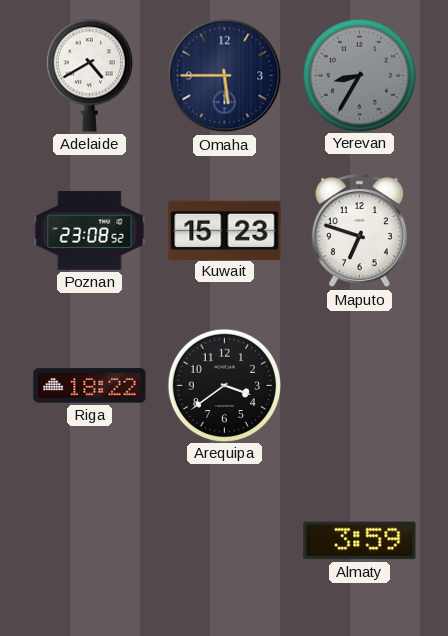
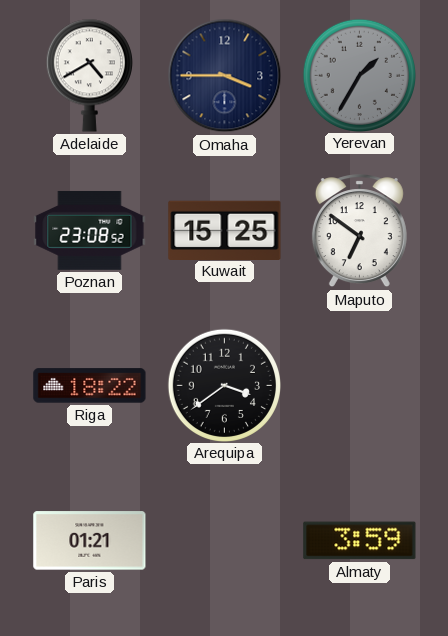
Omaha: 5:45 -> 3:45 (225, 76)
Yerevan: 8:35 -> 1:35 (359, 75)
Kuwait: 15:23 -> 15:25 (225, 230)
Maputo: 6:48 -> 6:51 (359, 231)
Paris: none -> 01:21 (90, 541)
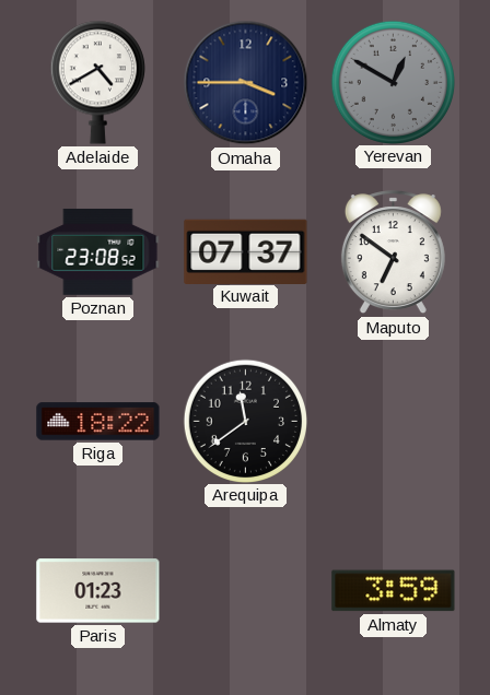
Yerevan: 1:35 -> 12:50 (393, 82)
Kuwait: 15:25 -> 07:37 (246, 251)
Arequipa: 3:39 -> 11:39 (245, 421)
Paris: 01:21 -> 01:23 (98, 591)
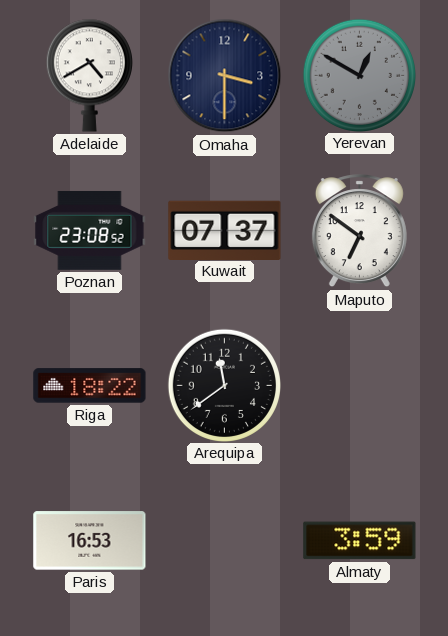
Omaha: 3:45 -> 3:30 (225, 76)
Paris: 01:23 -> 16:53 (90, 541)
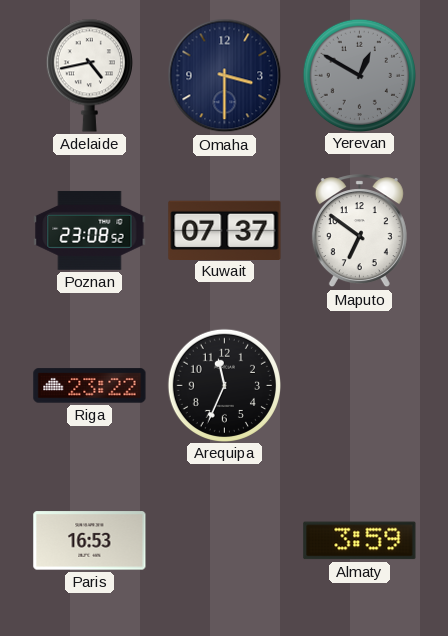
Adelaide: 4:40 -> 4:43 (89, 75)
Riga: 18:22 -> 23:22 (90, 386)
Arequipa: 11:39 -> 11:34 (224, 385)
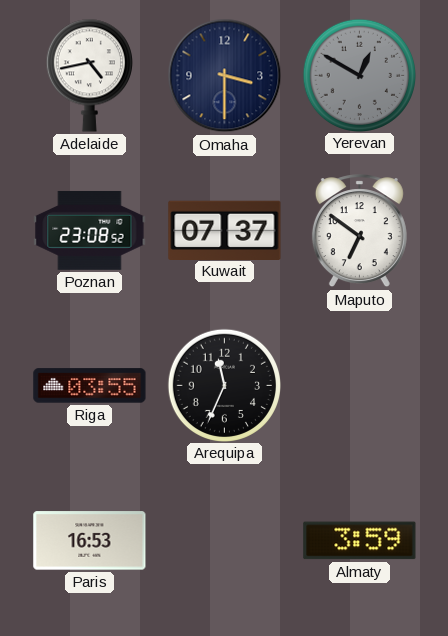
Riga: 23:22 -> 03:55 (90, 386)
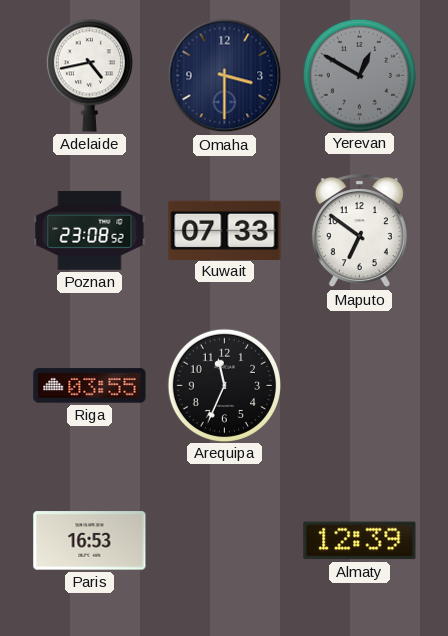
Kuwait: 07:37 -> 07:33 (225, 230)
Almaty: 3:59 -> 12:39 (360, 541)
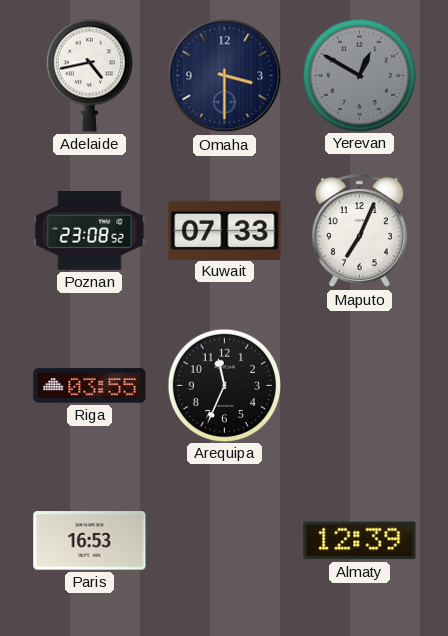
Maputo: 6:51 -> 7:04 (359, 231)
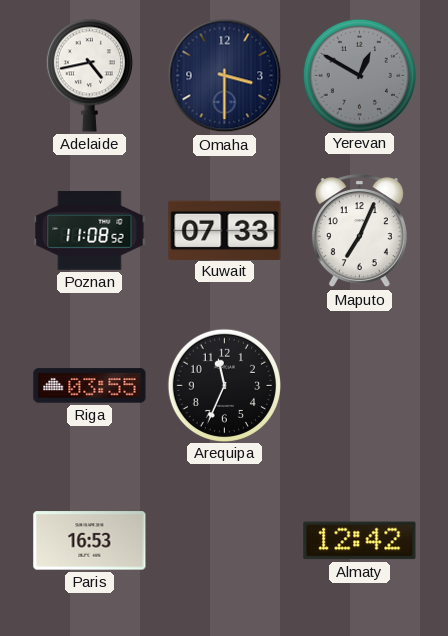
Poznan: 23:08 -> 11:08 (90, 230)
Almaty: 12:39 -> 12:42 (360, 541)
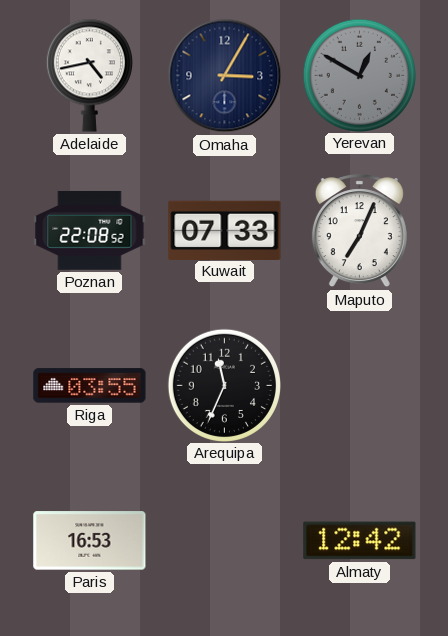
Omaha: 3:30 -> 3:05 (225, 76)
Poznan: 11:08 -> 22:08 (90, 230)
